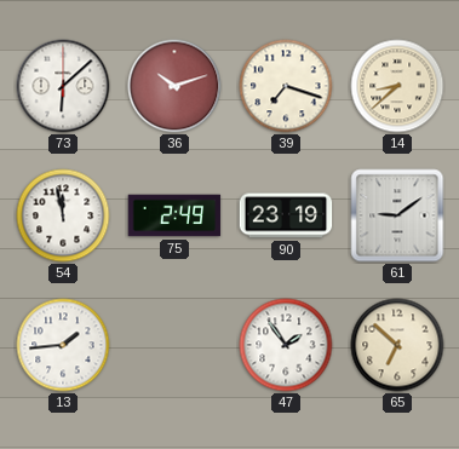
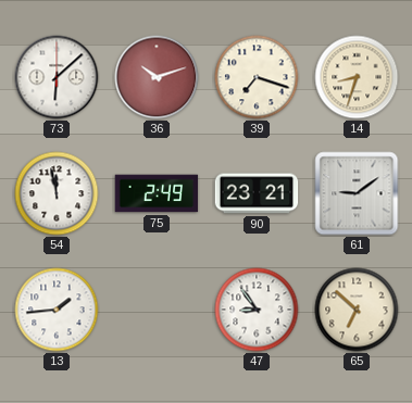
14: 8:38 -> 8:33 (357, 77)
90: 23:19 -> 23:21 (257, 193)
47: 1:54 -> 8:54 (257, 310)
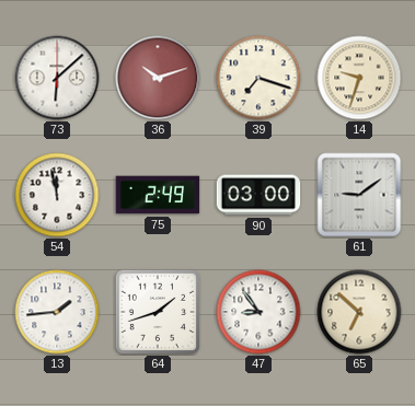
14: 8:33 -> 9:33 (359, 78)
90: 23:21 -> 03:00 (258, 195)
64: none -> 1:42 (157, 311)
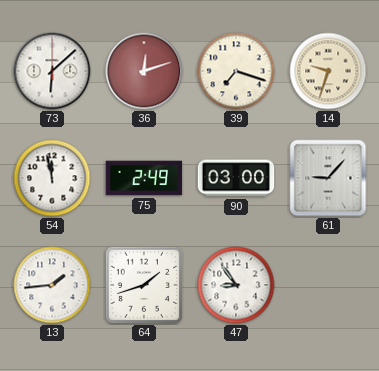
36: 10:12 -> 12:12 (144, 71)
61: 9:09 -> 9:07 (328, 178)
65: 6:52 -> none (359, 312)
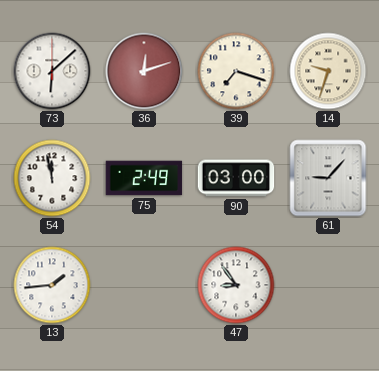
64: 1:42 -> none (143, 284)
